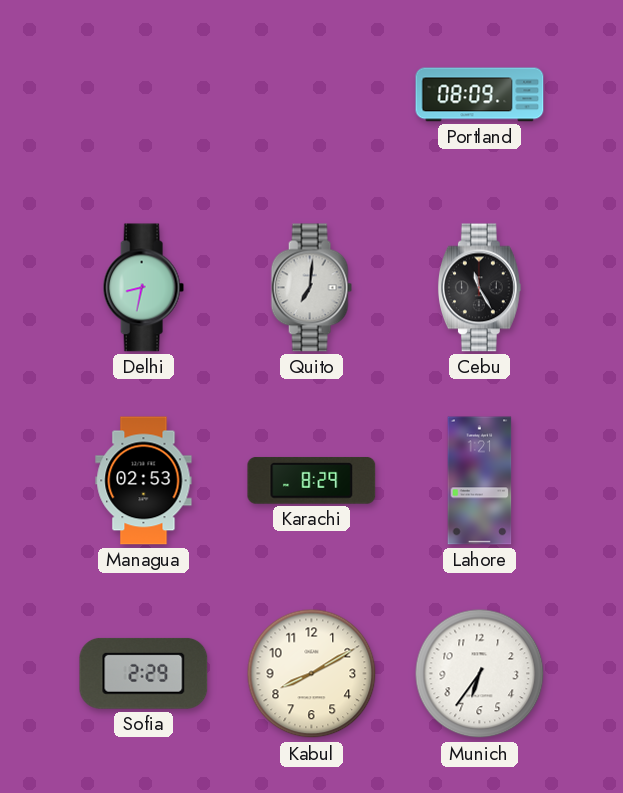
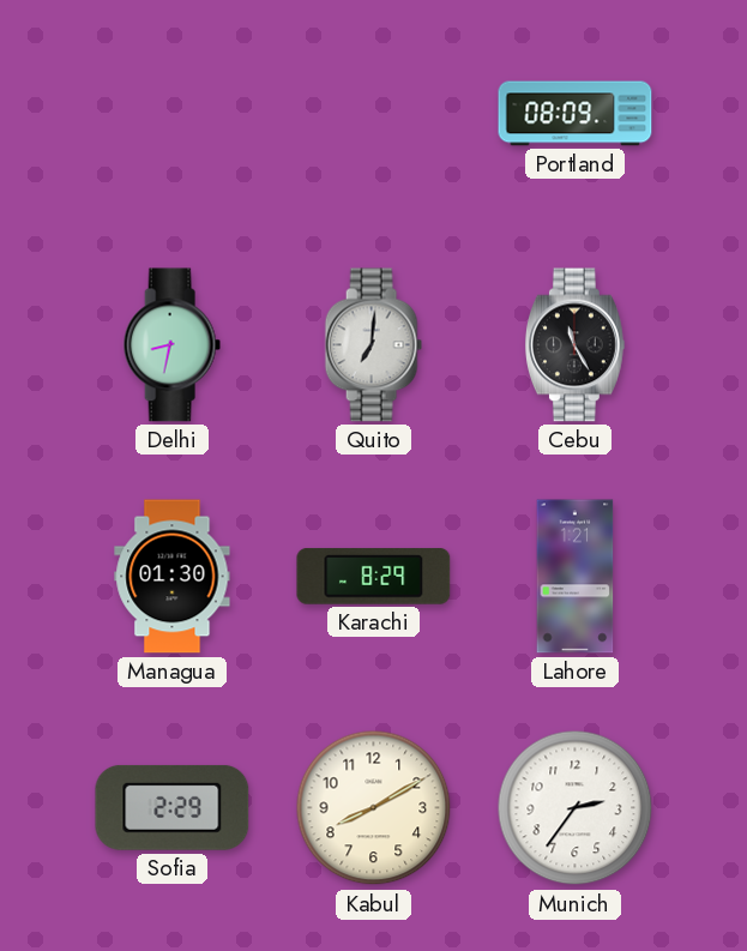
Managua: 02:53 -> 01:30 (173, 577)
Munich: 6:36 -> 2:36 (576, 808)
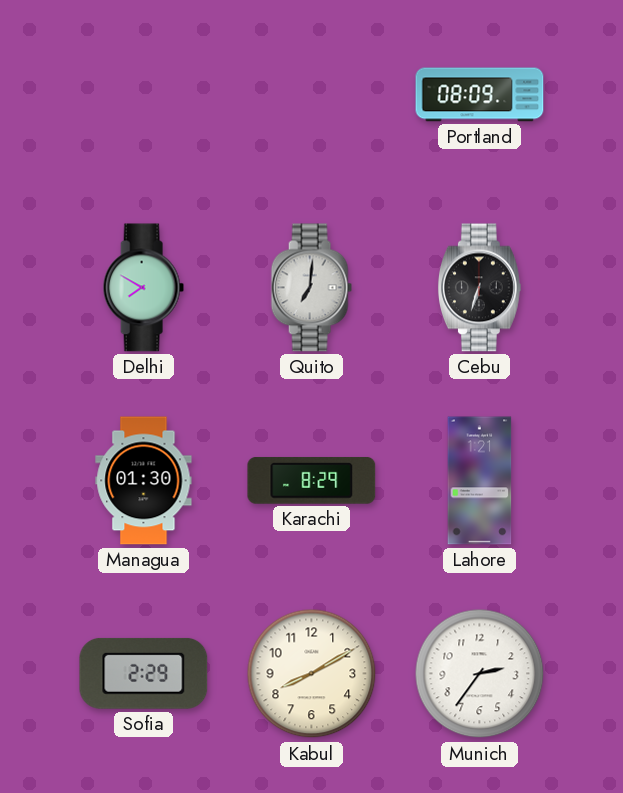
Delhi: 8:32 -> 7:50 (143, 288)
Cebu: 11:25 -> 6:33 (479, 288)
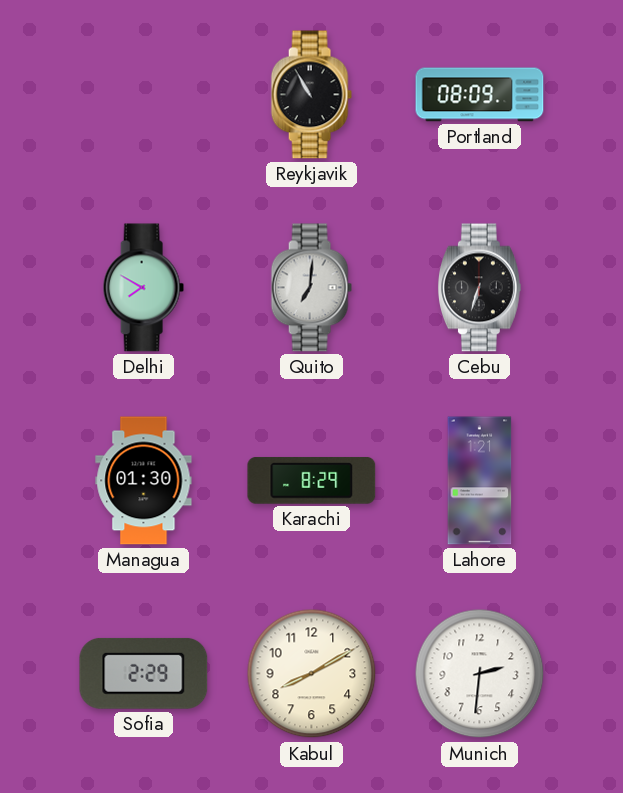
Reykjavik: none -> 10:55 (311, 95)
Munich: 2:36 -> 2:31 (480, 674)
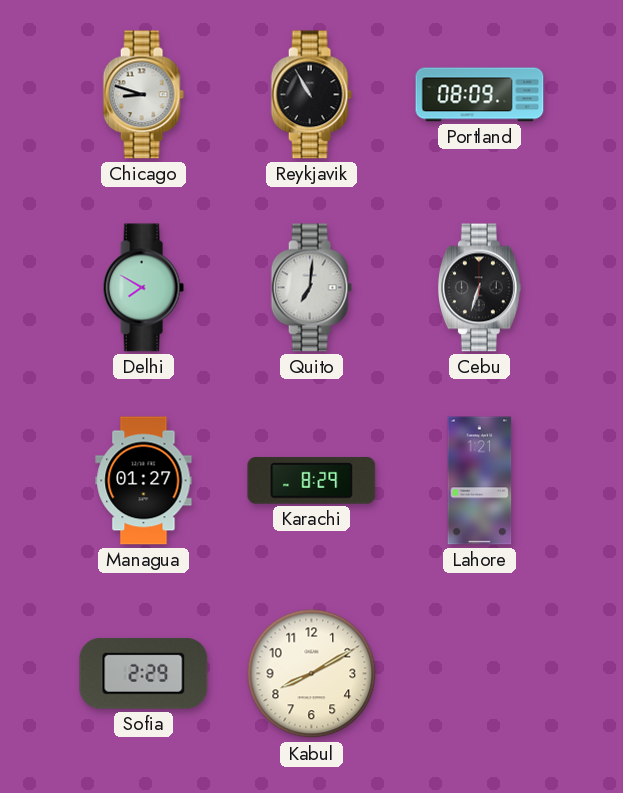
Chicago: none -> 8:48 (143, 95)
Managua: 01:30 -> 01:27 (144, 481)
Munich: 2:31 -> none (480, 674)
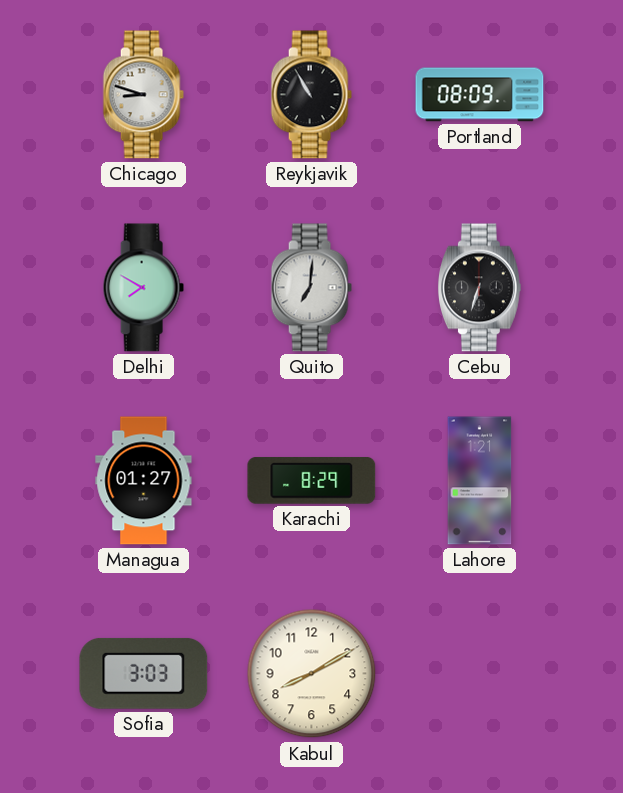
Sofia: 2:29 -> 3:03 (144, 673)
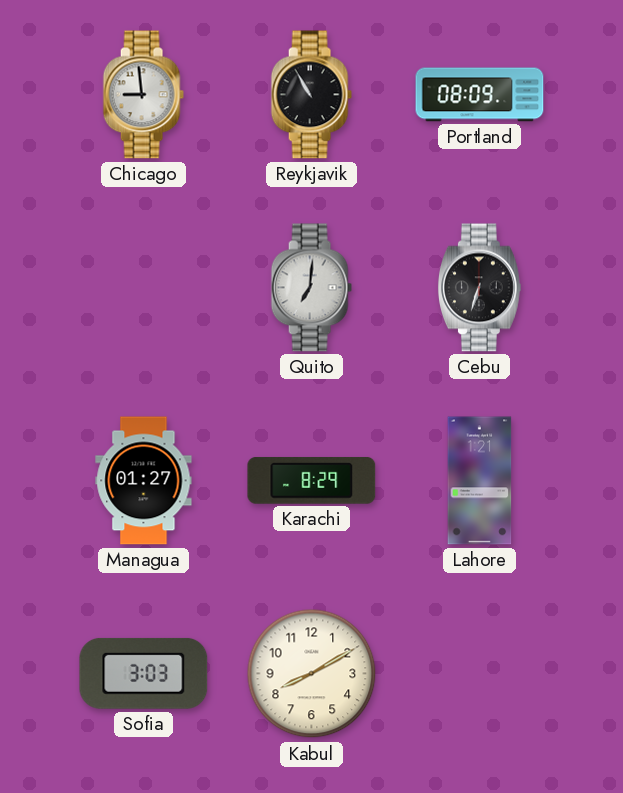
Chicago: 8:48 -> 8:59 (143, 95)
Delhi: 7:50 -> none (143, 288)
